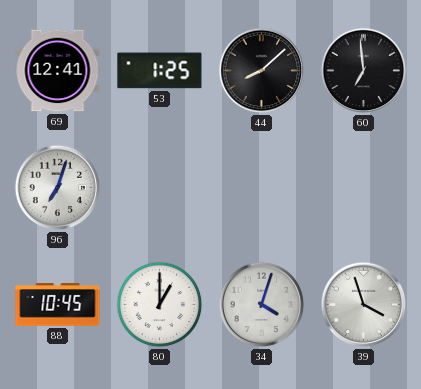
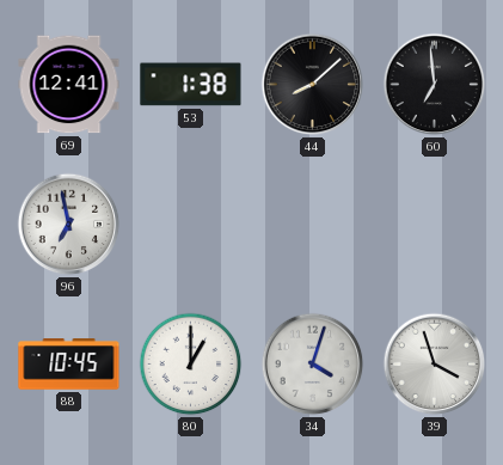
53: 1:25 -> 1:38 (191, 85)
96: 7:03 -> 6:58 (69, 225)
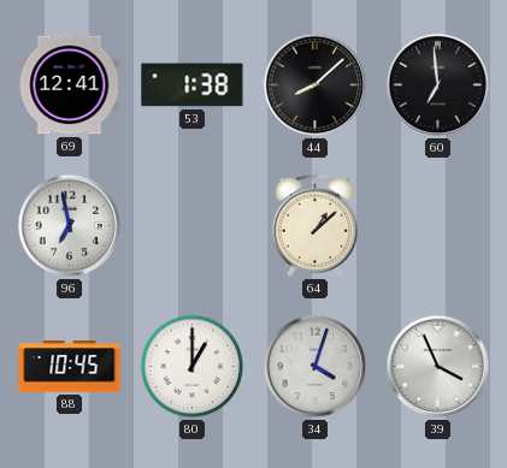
64: none -> 1:08 (314, 225)
39: 3:57 -> 3:56 (438, 367)
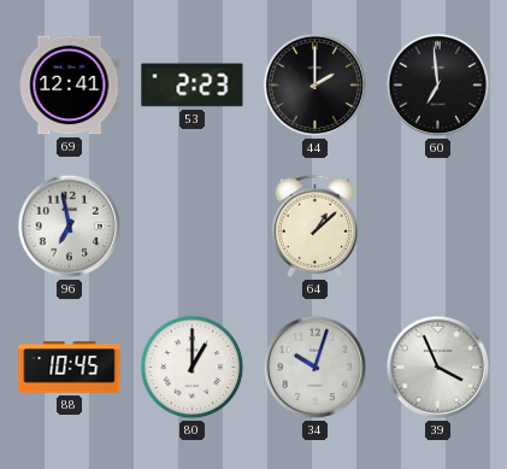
53: 1:38 -> 2:23 (193, 86)
44: 8:08 -> 2:00 (316, 86)
34: 4:03 -> 10:03 (316, 368)
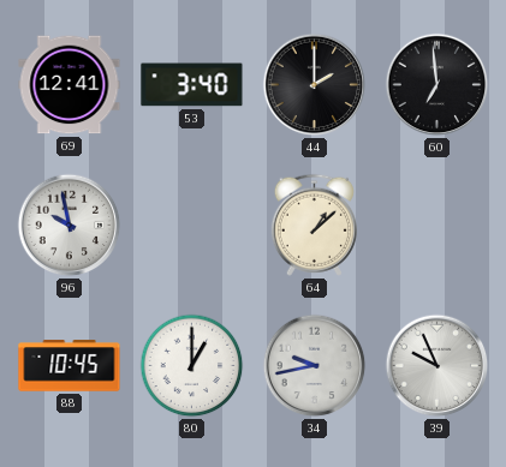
53: 2:23 -> 3:40 (192, 85)
96: 6:58 -> 9:58 (70, 226)
34: 10:03 -> 9:43 (315, 366)
39: 3:56 -> 9:56 (437, 366)
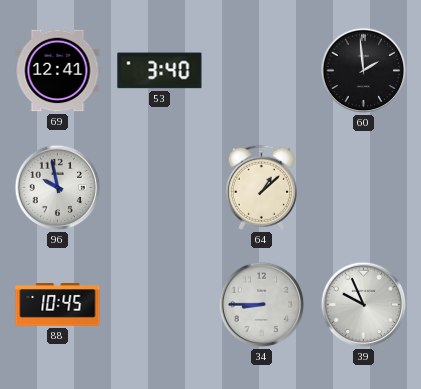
44: 2:00 -> none (315, 85)
60: 6:59 -> 1:59 (364, 71)
80: 1:00 -> none (192, 366)
34: 9:43 -> 8:45 (262, 305)
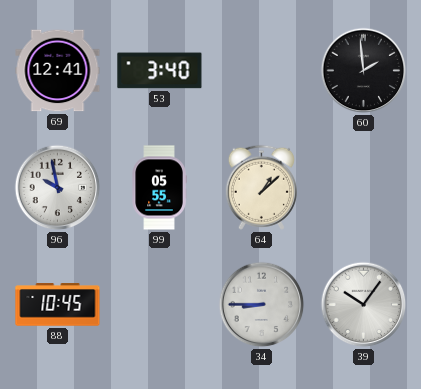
99: none -> 05:55 (159, 188)
39: 9:56 -> 10:06 (364, 305)
